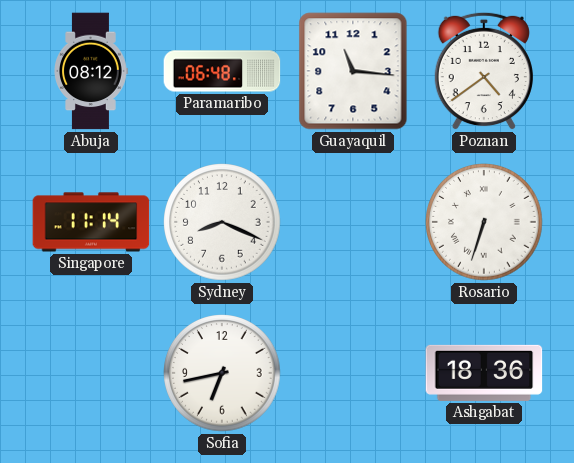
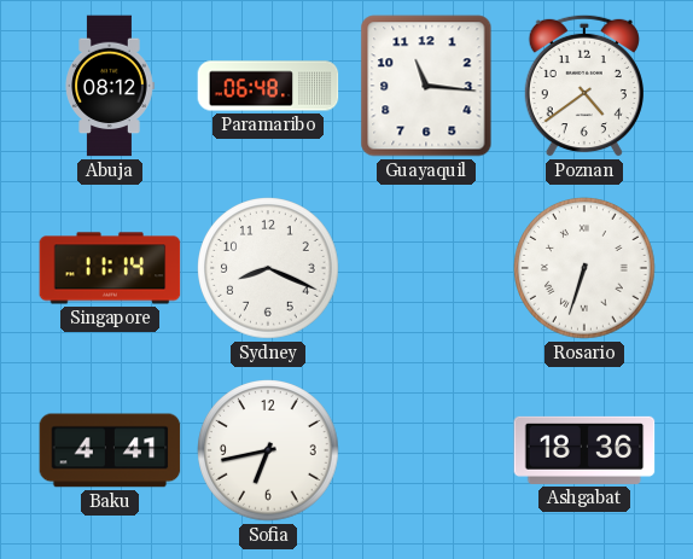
Baku: none -> 4:41 (110, 450)
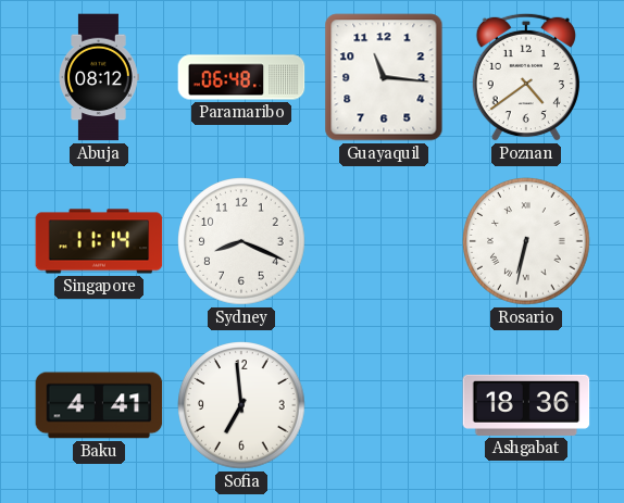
Rosario: 6:33 -> 6:32 (526, 241)
Sofia: 6:43 -> 6:59 (241, 405)
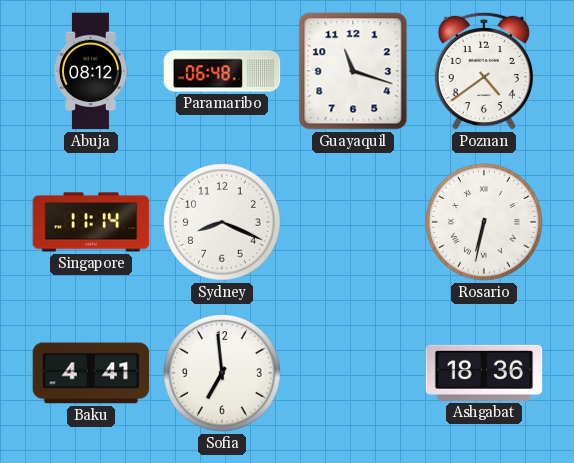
Guayaquil: 11:16 -> 11:18 (353, 71)
